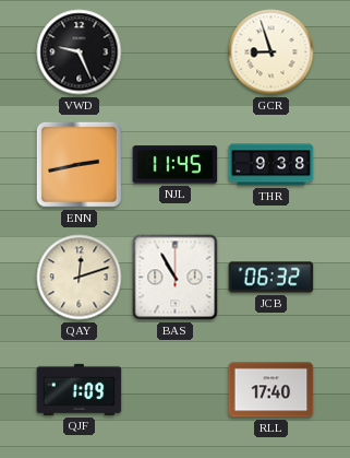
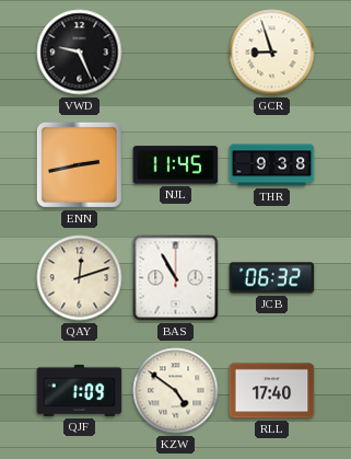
KZW: none -> 4:51 (176, 391)
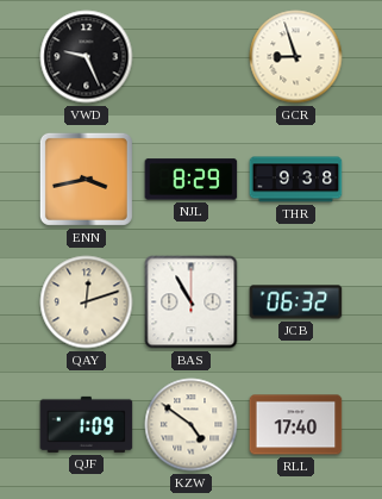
ENN: 2:43 -> 3:43 (86, 179)
NJL: 11:45 -> 8:29 (192, 180)
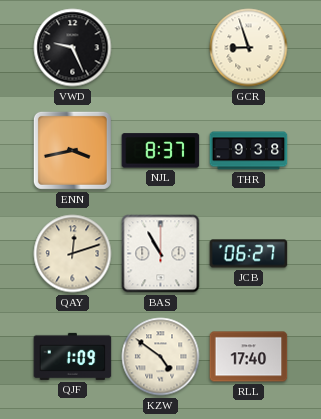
NJL: 8:29 -> 8:37 (161, 151)
JCB: 06:32 -> 06:27 (249, 254)
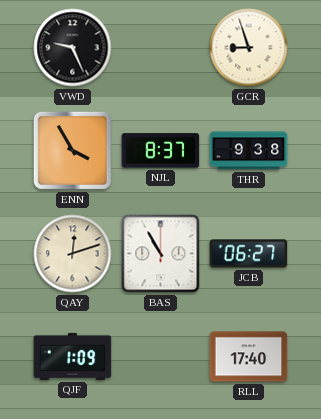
ENN: 3:43 -> 3:55 (72, 150)
KZW: 4:51 -> none (161, 357)
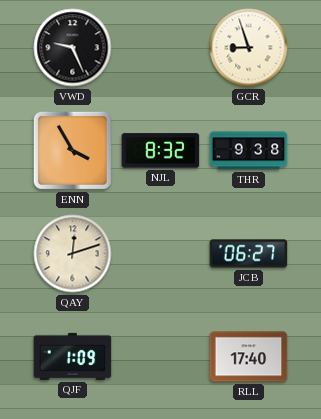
NJL: 8:37 -> 8:32 (161, 151)
BAS: 10:55 -> none (161, 254)
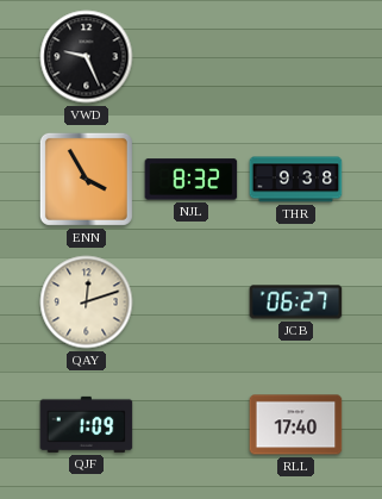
GCR: 8:57 -> none (249, 48)
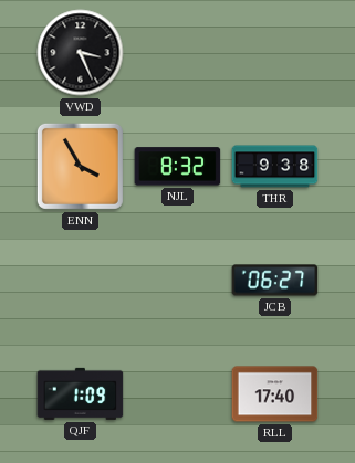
VWD: 9:26 -> 3:26 (81, 53)
QAY: 12:12 -> none (87, 302)
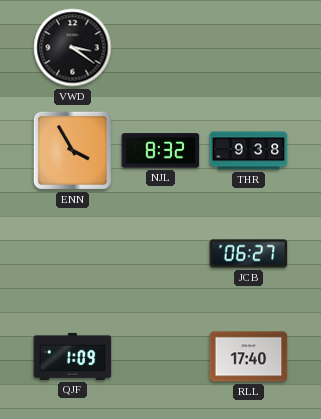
VWD: 3:26 -> 3:21 (73, 48)
